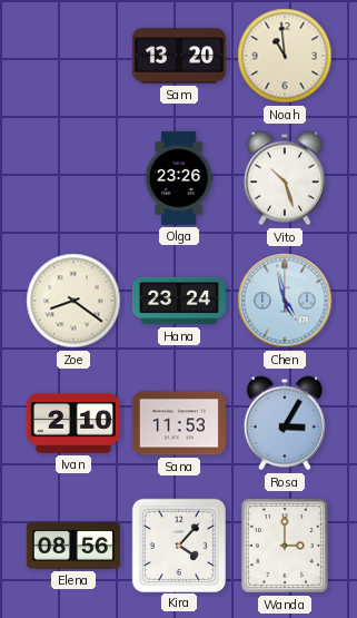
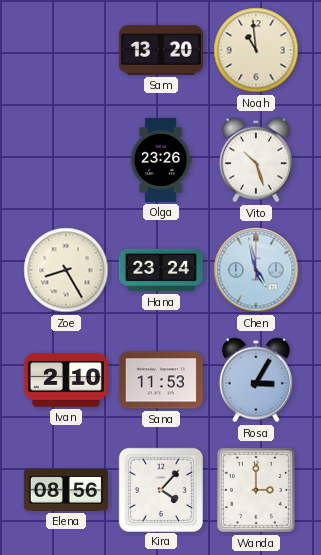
Zoe: 8:21 -> 8:25 (66, 270)
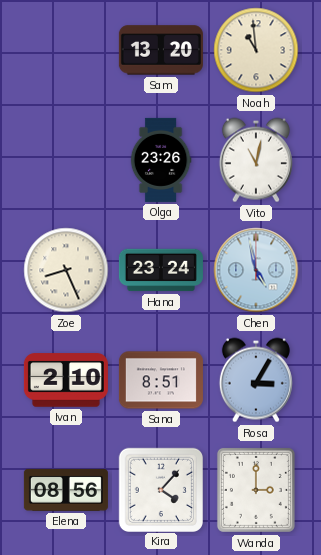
Vito: 10:27 -> 11:02 (256, 160)
Zoe: 8:25 -> 8:26 (66, 270)
Sana: 11:53 -> 8:51 (161, 380)
